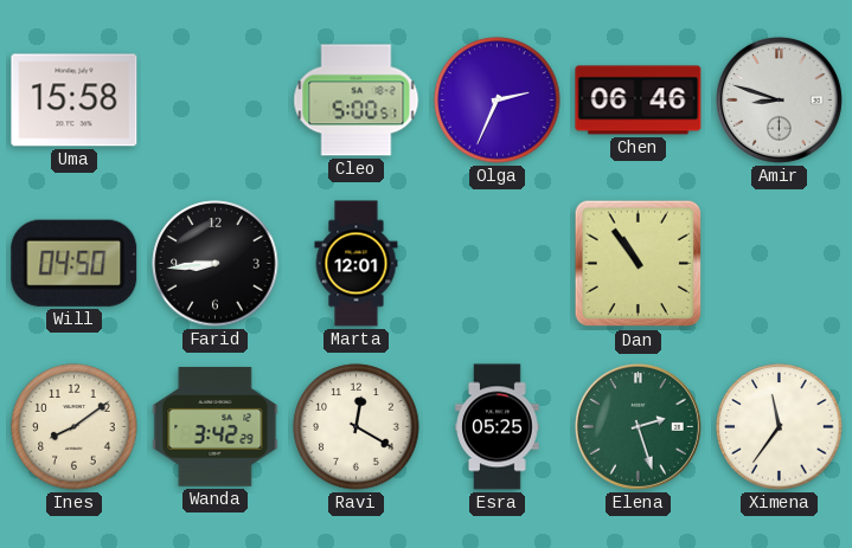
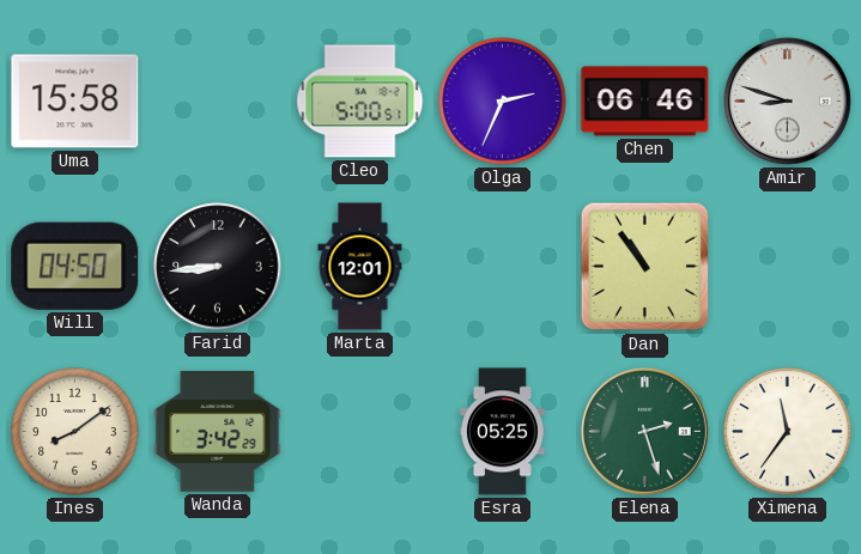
Ravi: 12:20 -> none (357, 427)
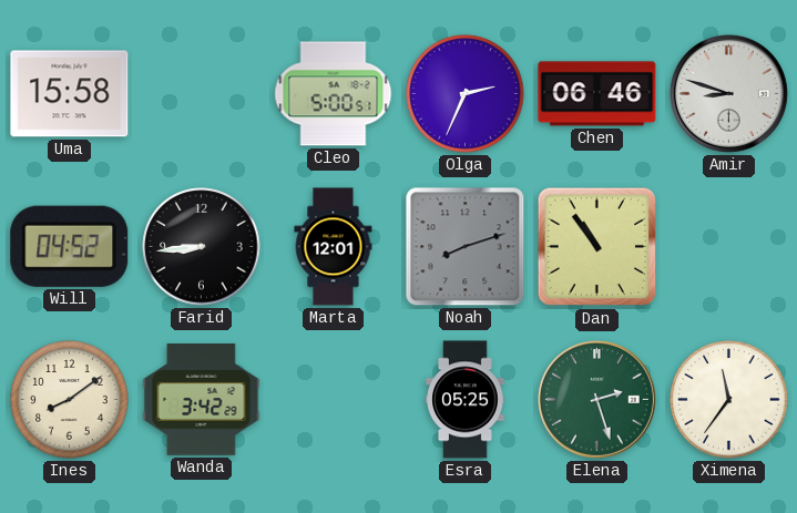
Will: 04:50 -> 04:52 (70, 246)
Noah: none -> 8:12 (466, 247)
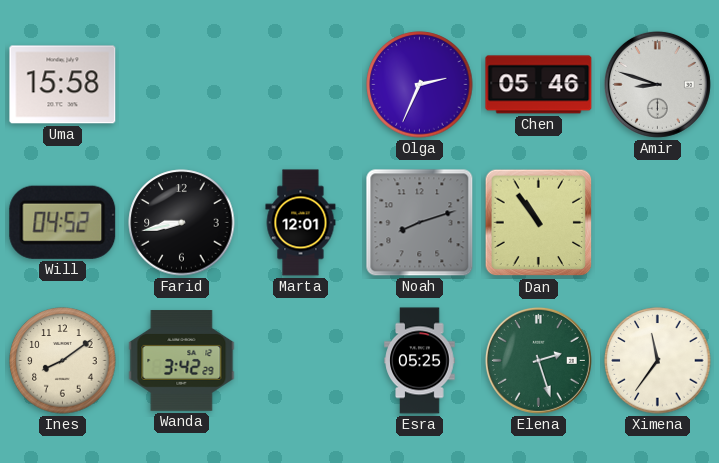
Cleo: 5:00 -> none (334, 94)
Chen: 06:46 -> 05:46 (539, 85)
Farid: 8:44 -> 8:43 (182, 223)
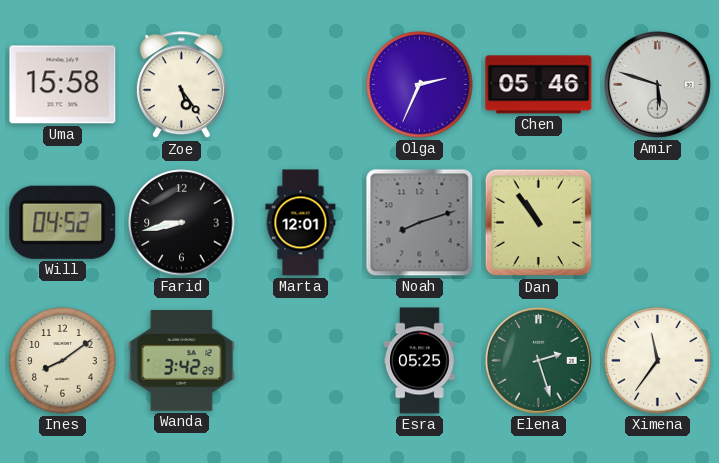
Zoe: none -> 5:24 (181, 85)
Amir: 8:48 -> 5:48 (657, 84)
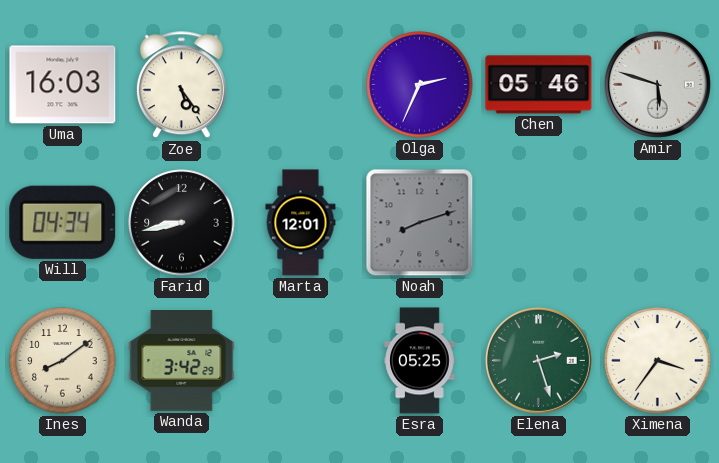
Uma: 15:58 -> 16:03 (63, 85)
Will: 04:52 -> 04:34 (63, 222)
Dan: 10:54 -> none (539, 223)
Ximena: 11:36 -> 3:36 (658, 361)
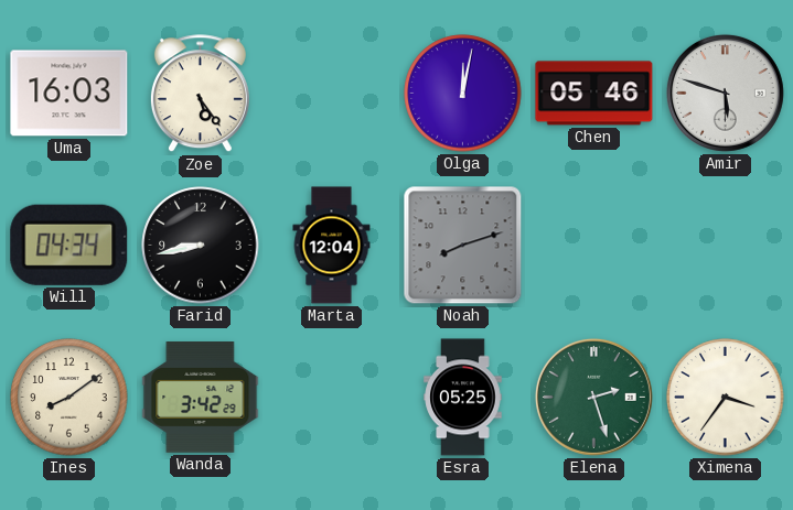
Olga: 2:34 -> 12:02 (463, 94)
Marta: 12:01 -> 12:04 (332, 246)
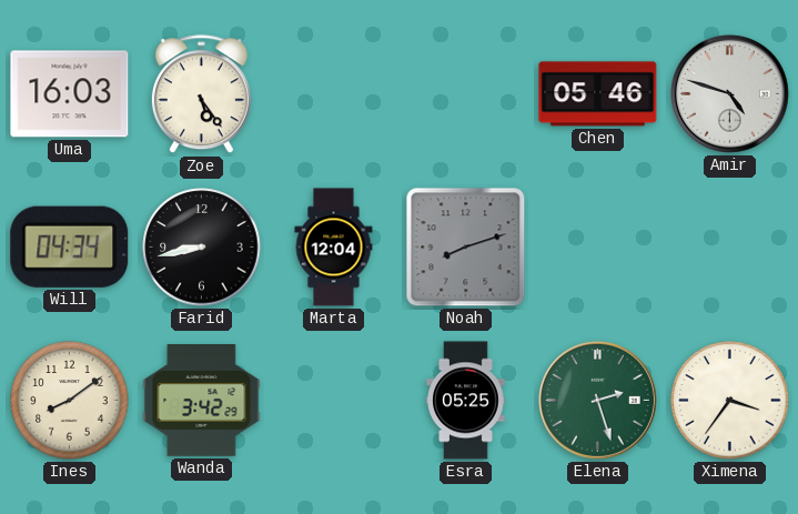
Olga: 12:02 -> none (463, 94)
Amir: 5:48 -> 4:48 (729, 93)
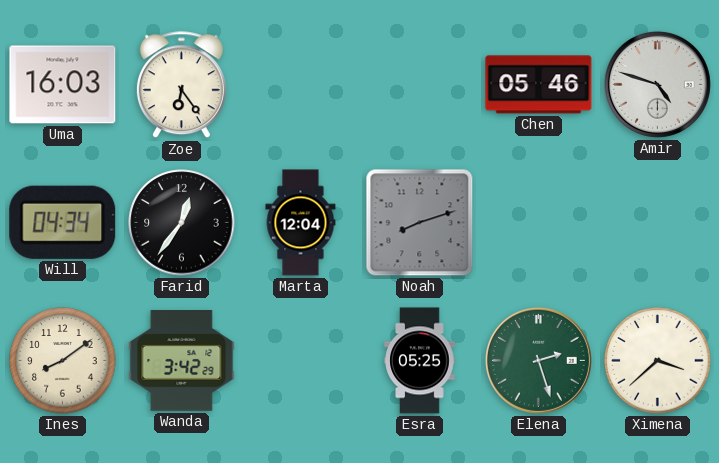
Zoe: 5:24 -> 6:24 (181, 85)
Farid: 8:43 -> 12:36 (182, 223)
Ximena: 3:36 -> 3:38 (658, 361)
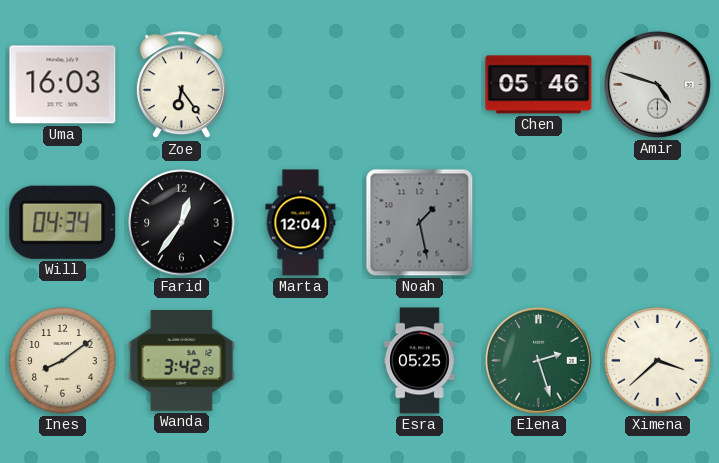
Noah: 8:12 -> 1:28 (420, 223)
